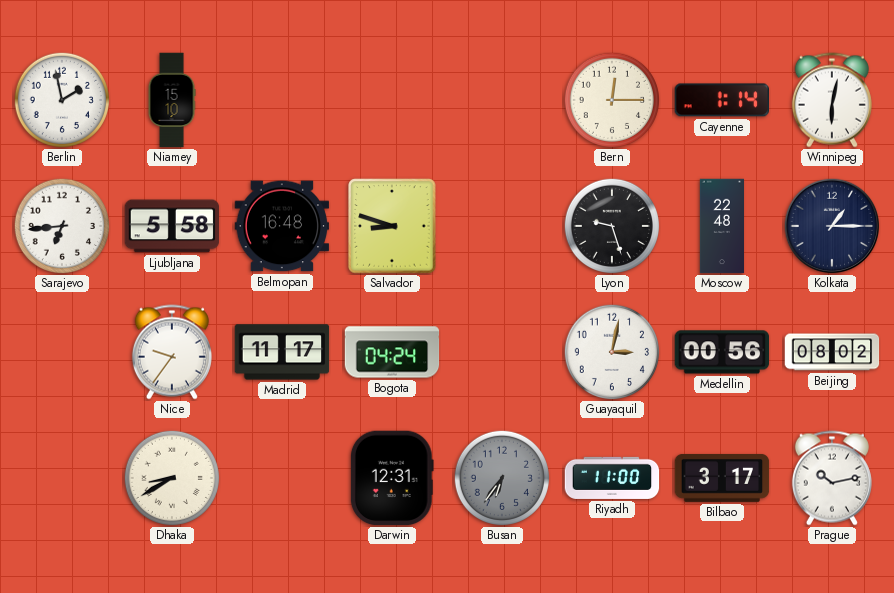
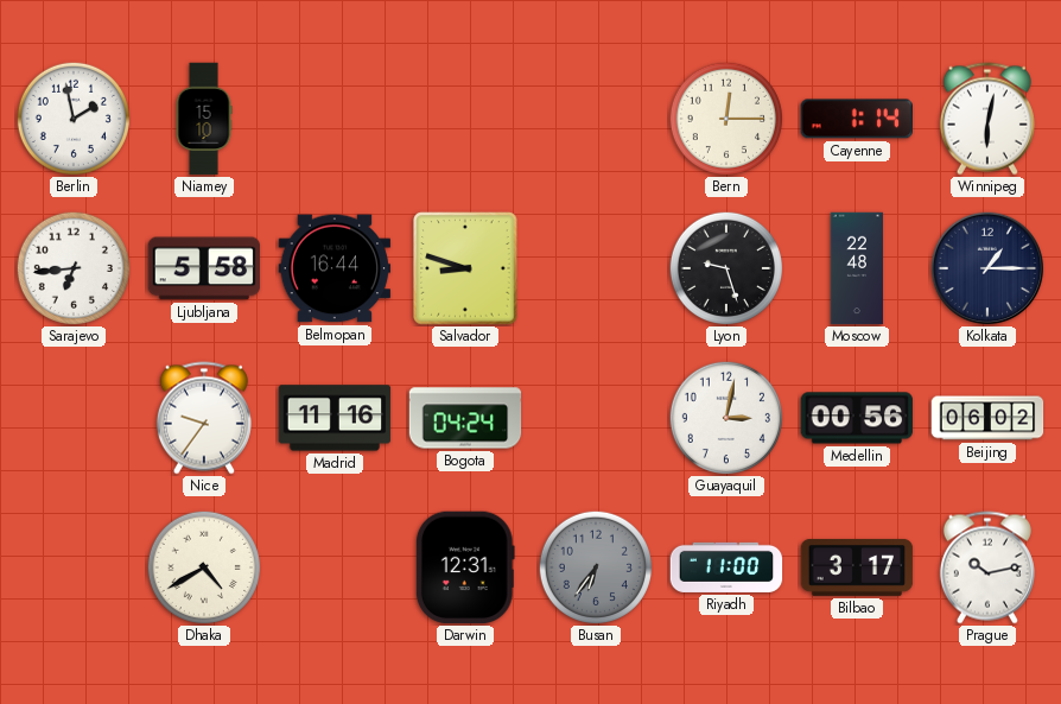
Belmopan: 16:48 -> 16:44 (335, 268)
Madrid: 11:17 -> 11:16 (335, 418)
Beijing: 08:02 -> 06:02 (987, 418)
Dhaka: 8:40 -> 4:40 (203, 566)
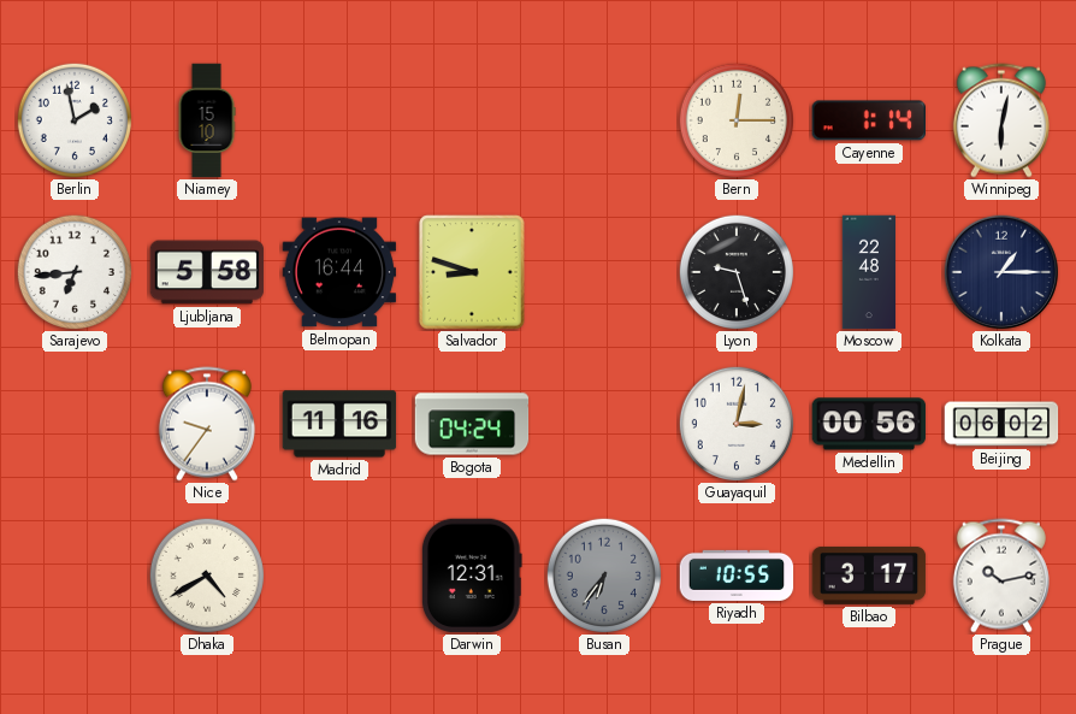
Riyadh: 11:00 -> 10:55 (737, 576)
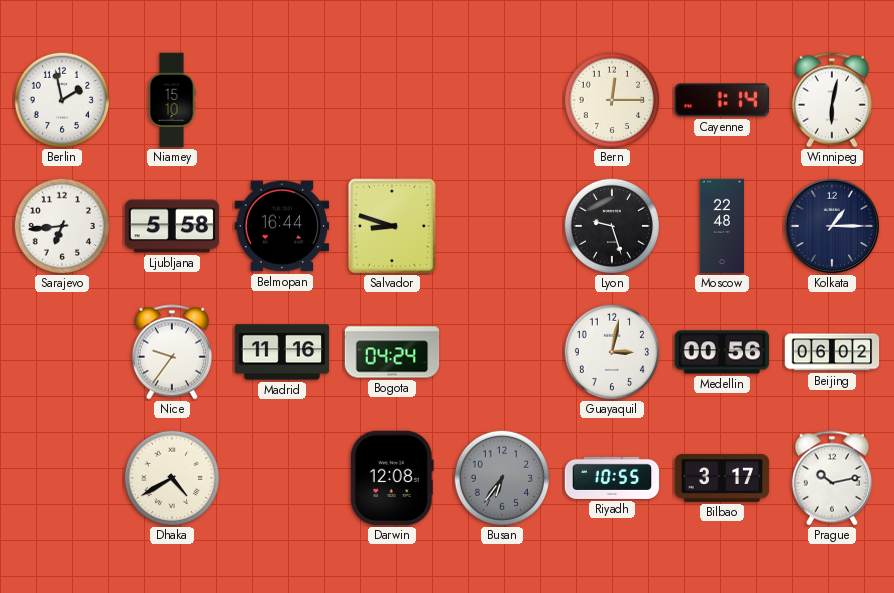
Darwin: 12:31 -> 12:08 (392, 478)
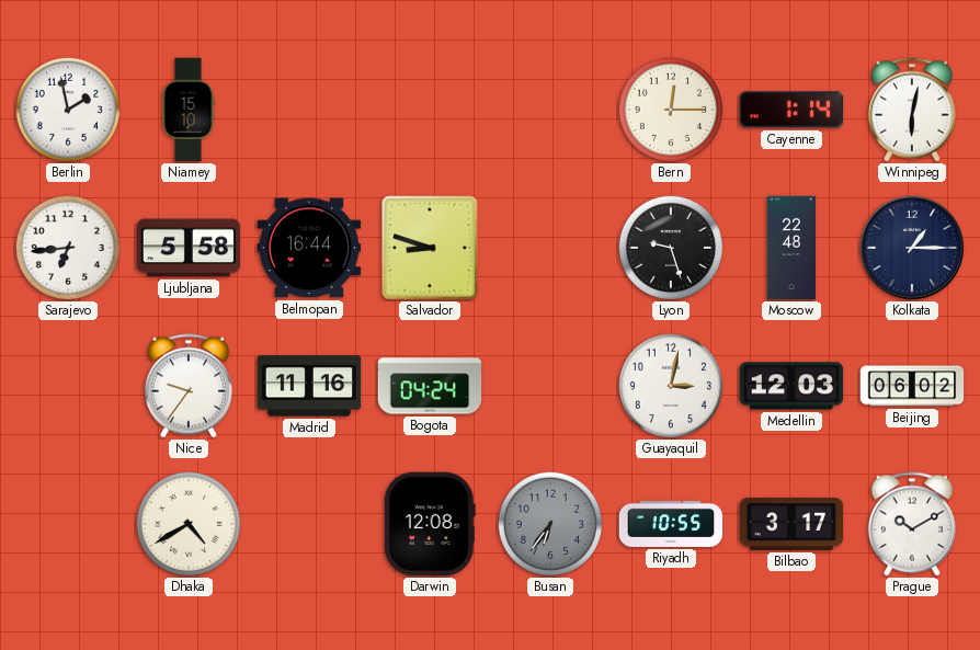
Medellin: 00:56 -> 12:03 (791, 386)
Prague: 10:13 -> 10:10 (912, 524)
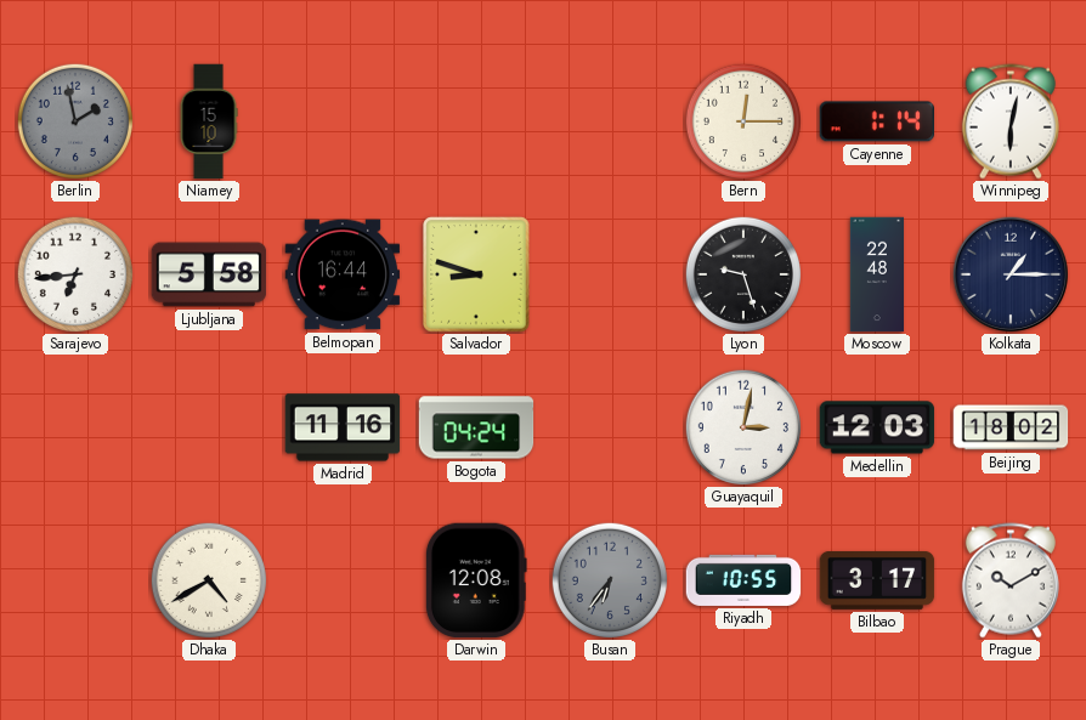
Berlin dial: white -> grey (74, 120)
Nice: 9:36 -> none (189, 386)
Beijing: 06:02 -> 18:02 (1011, 427)
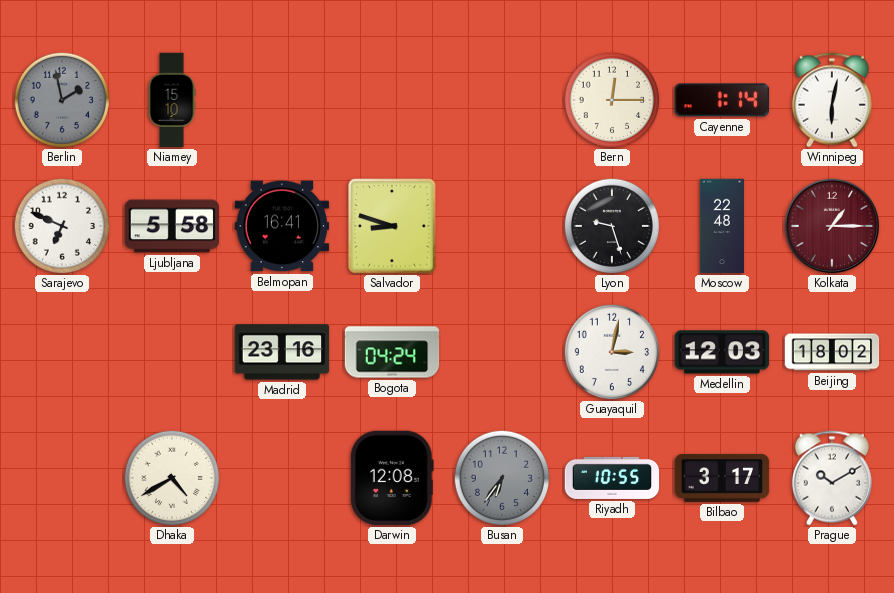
Sarajevo: 6:44 -> 6:49 (61, 225)
Belmopan: 16:44 -> 16:41 (282, 226)
Kolkata dial: navy -> burgundy (832, 226)
Madrid: 11:16 -> 23:16 (282, 352)
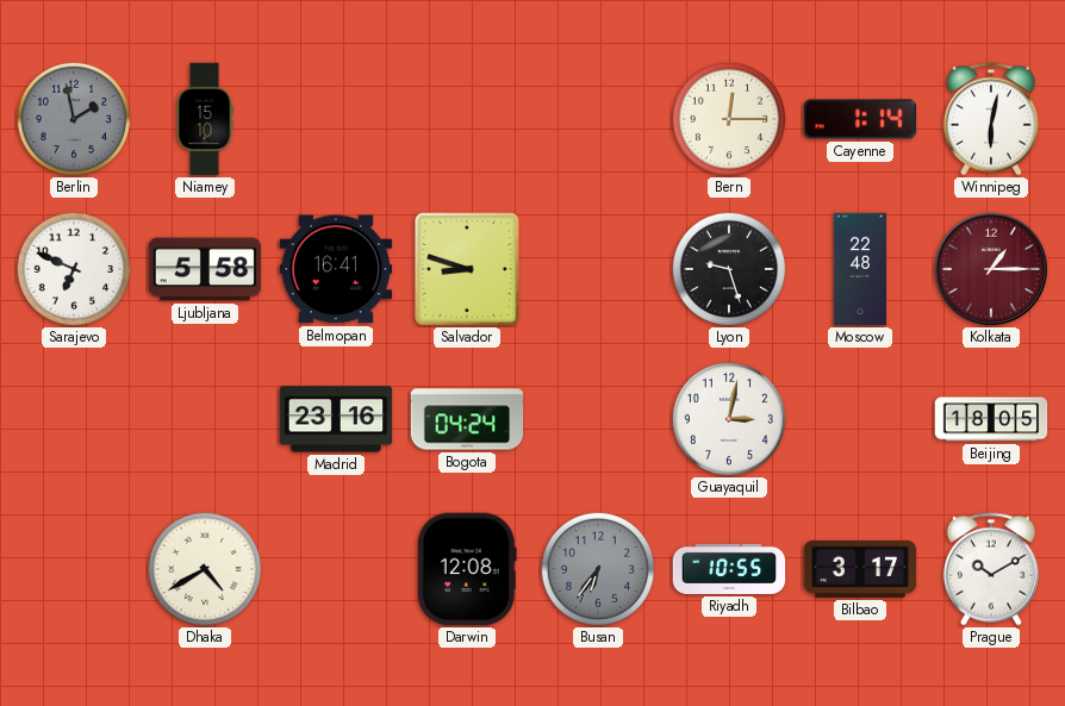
Medellin: 12:03 -> none (722, 352)
Beijing: 18:02 -> 18:05 (991, 419)
